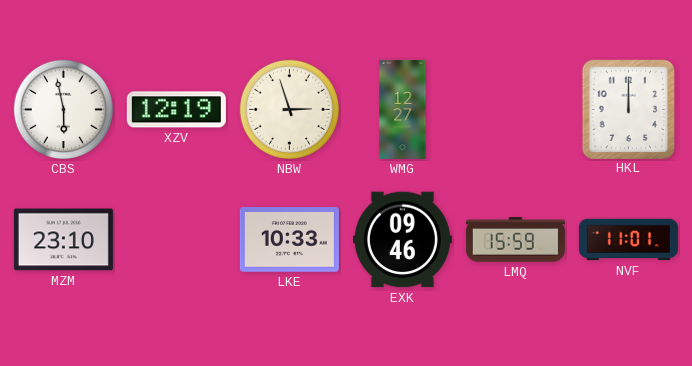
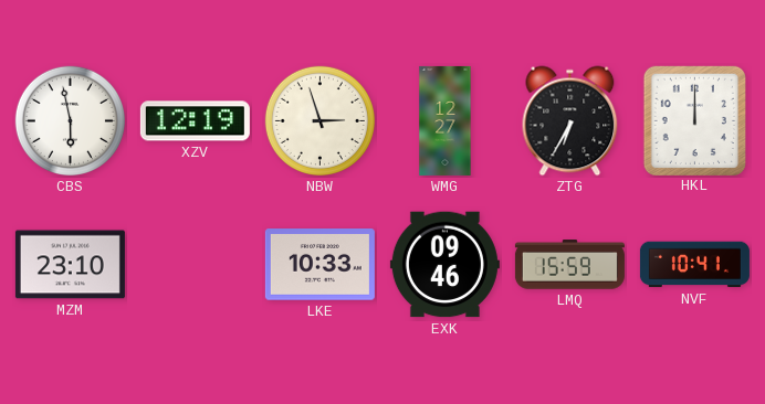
ZTG: none -> 6:35 (570, 121)
NVF: 11:01 -> 10:41 (694, 265)
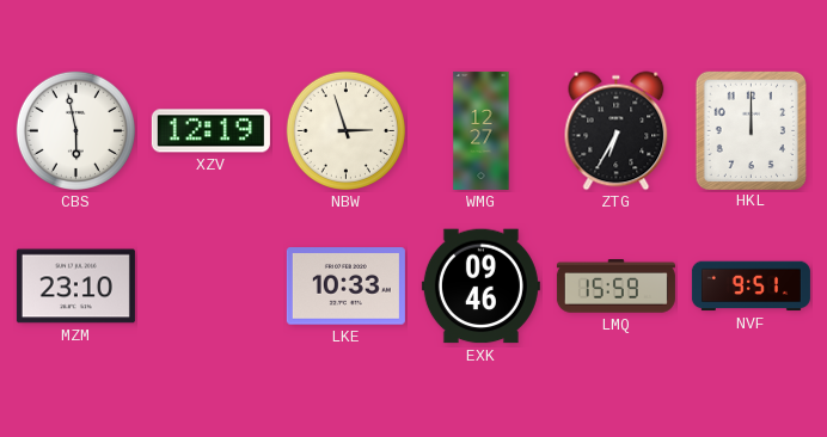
NVF: 10:41 -> 9:51 (751, 287)
